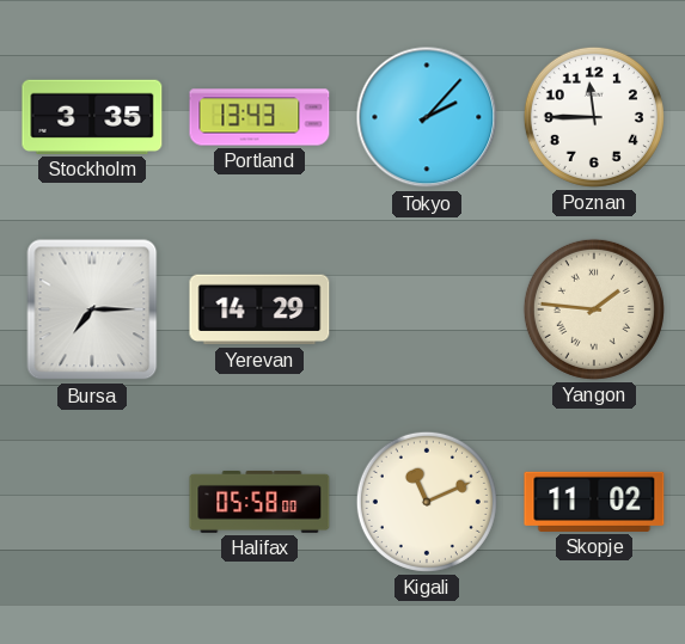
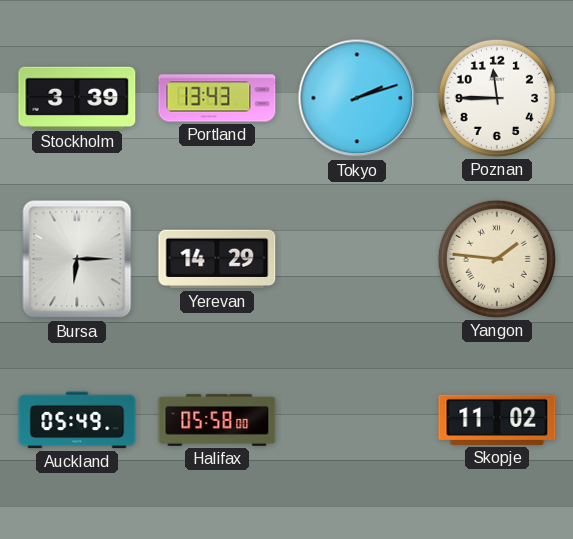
Stockholm: 3:35 -> 3:39 (77, 98)
Tokyo: 2:07 -> 2:12 (357, 98)
Bursa: 7:15 -> 6:15 (77, 259)
Auckland: none -> 05:49 (77, 420)
Kigali: 11:11 -> none (427, 502)
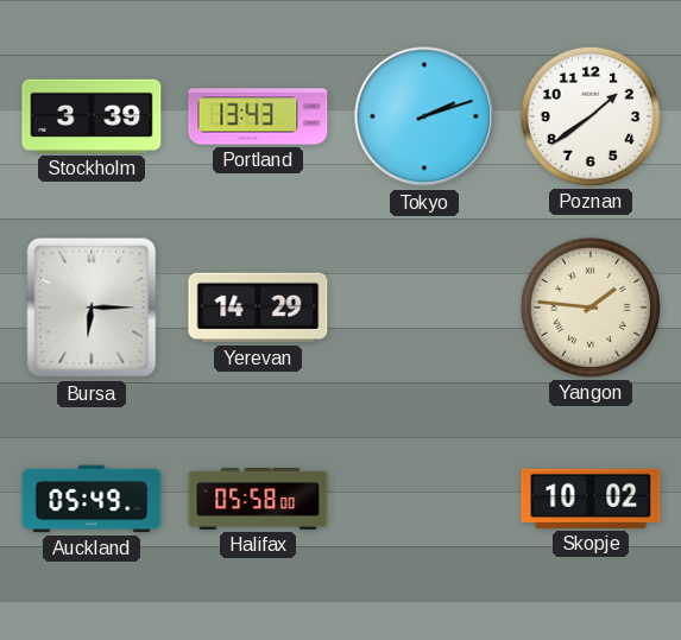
Poznan: 11:45 -> 1:39 (591, 116)
Skopje: 11:02 -> 10:02 (591, 499)
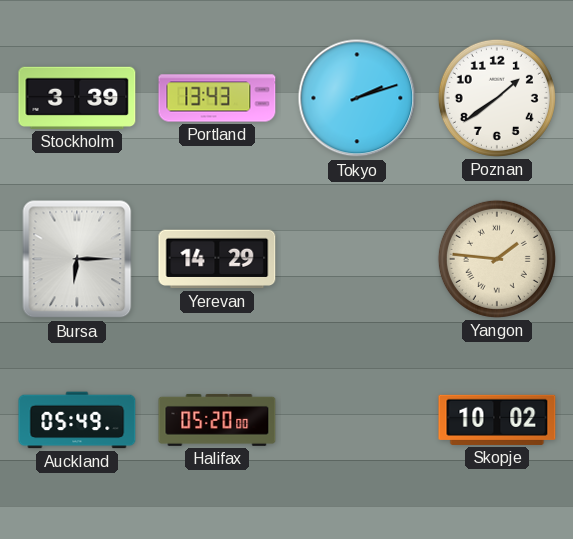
Halifax: 05:58 -> 05:20 (217, 420)
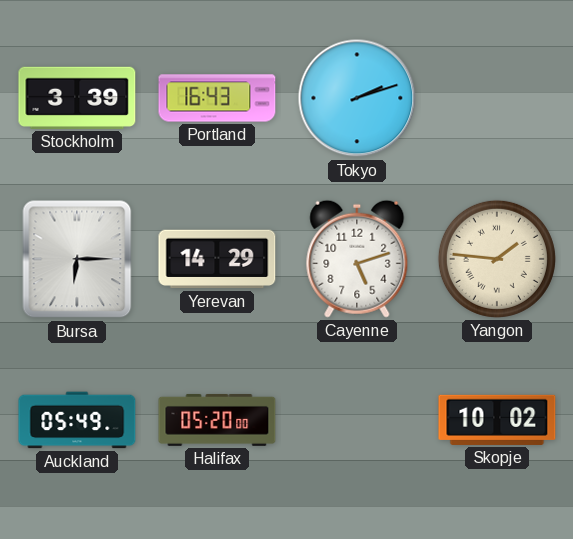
Portland: 13:43 -> 16:43 (217, 98)
Poznan: 1:39 -> none (497, 98)
Cayenne: none -> 5:12 (357, 259)
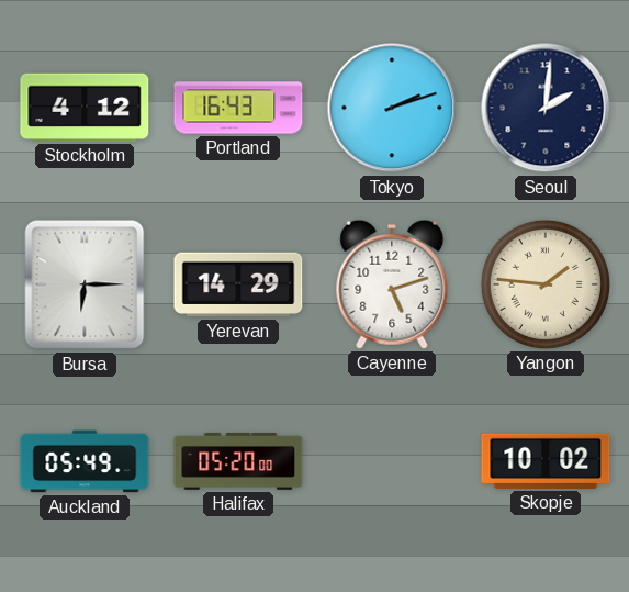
Stockholm: 3:39 -> 4:12 (85, 108)
Seoul: none -> 2:01 (546, 108)
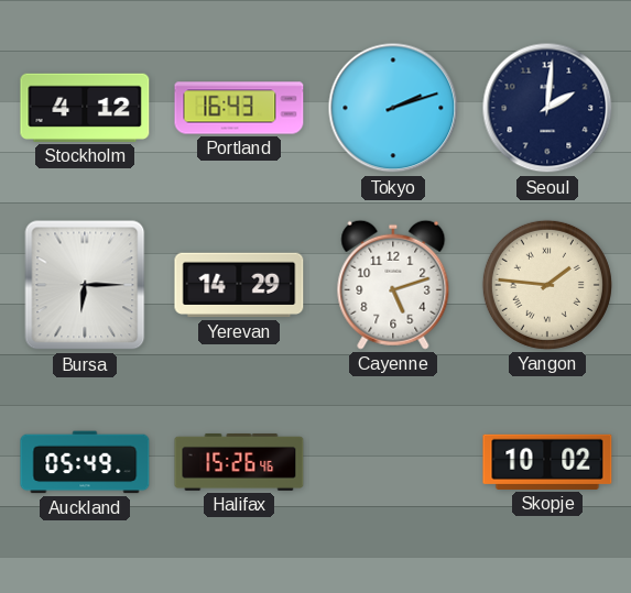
Halifax: 05:20 -> 15:26 (239, 462)
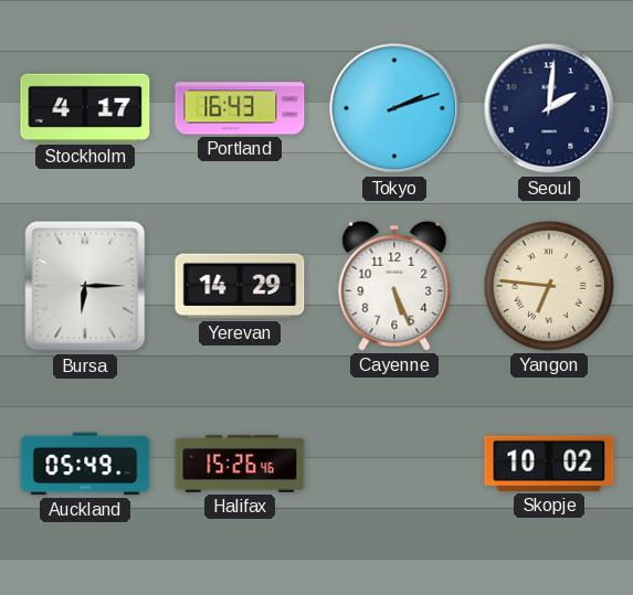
Stockholm: 4:12 -> 4:17 (85, 108)
Cayenne: 5:12 -> 5:26 (394, 286)
Yangon: 1:46 -> 6:46 (549, 286)
